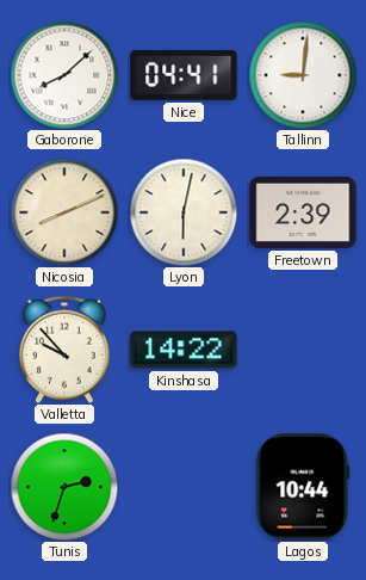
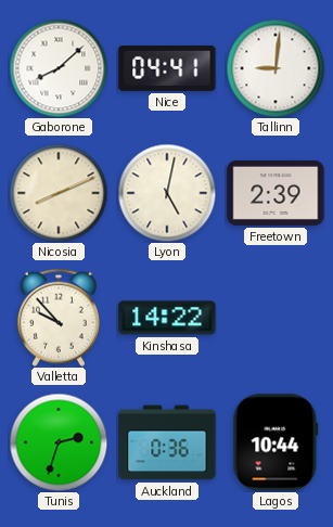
Lyon: 6:02 -> 5:02 (167, 193)
Auckland: none -> 0:36 (167, 442)
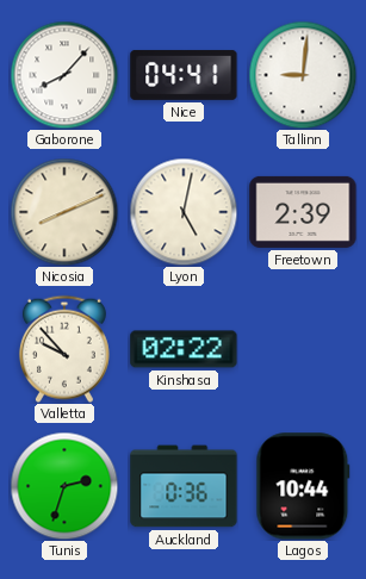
Gaborone: 8:08 -> 8:07 (64, 75)
Kinshasa: 14:22 -> 02:22 (184, 349)
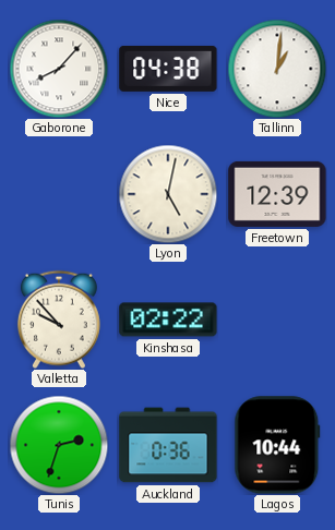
Nice: 04:41 -> 04:38 (168, 69)
Tallinn: 9:01 -> 1:01 (277, 69)
Nicosia: 8:11 -> none (64, 212)
Freetown: 2:39 -> 12:39 (277, 194)
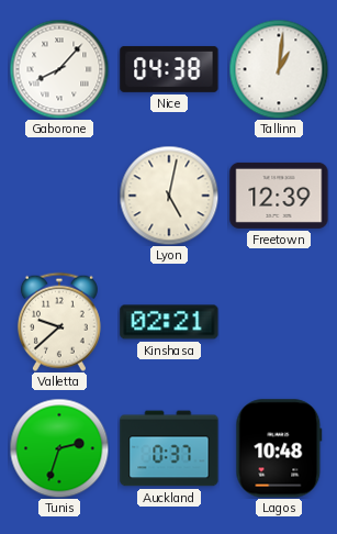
Valletta: 9:53 -> 9:38 (59, 322)
Kinshasa: 02:22 -> 02:21 (169, 322)
Auckland: 0:36 -> 0:37 (169, 448)
Lagos: 10:44 -> 10:48 (279, 448)
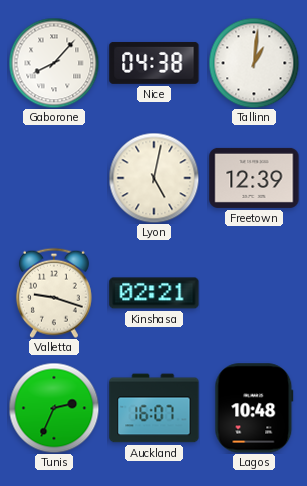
Valletta: 9:38 -> 9:18 (54, 293)
Tunis: 2:33 -> 2:34 (54, 408)
Auckland: 0:37 -> 16:07 (154, 408)
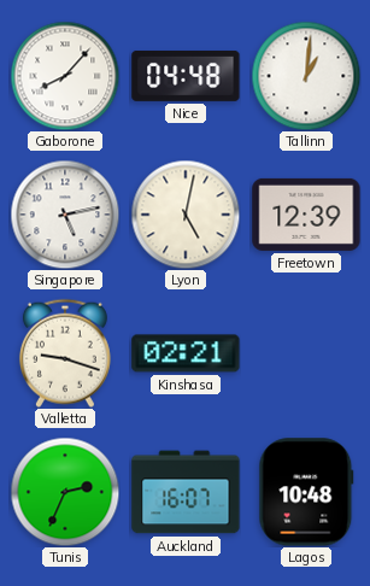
Nice: 04:38 -> 04:48 (186, 76)
Singapore: none -> 5:13 (65, 215)
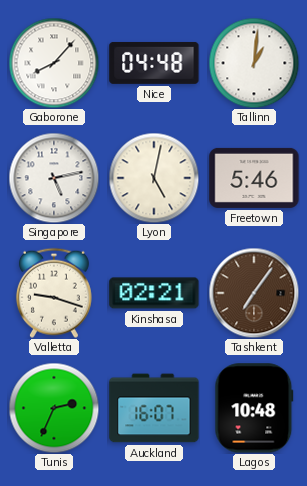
Freetown: 12:39 -> 5:46 (254, 178)
Tashkent: none -> 7:06 (254, 293)
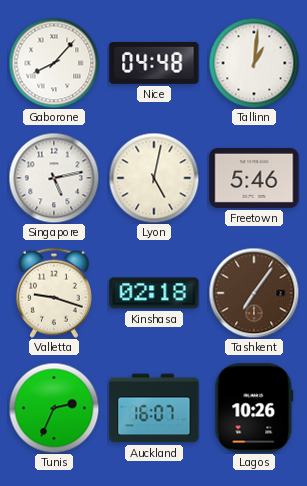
Kinshasa: 02:21 -> 02:18 (154, 293)
Lagos: 10:48 -> 10:26 (254, 408)
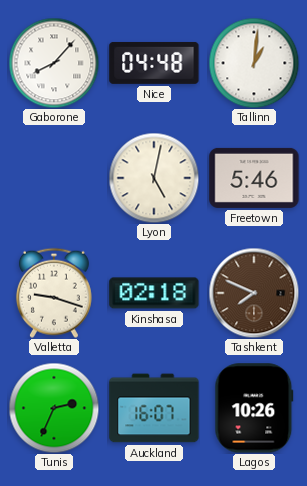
Singapore: 5:13 -> none (54, 178)
Tashkent: 7:06 -> 7:49 (254, 293)
